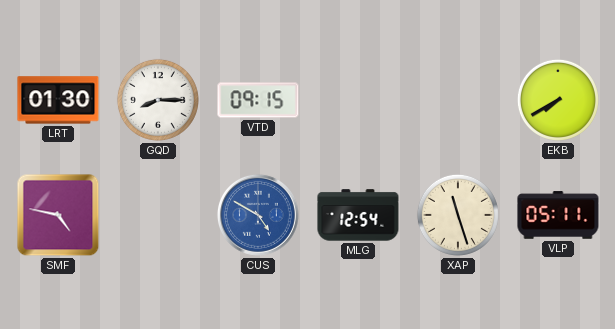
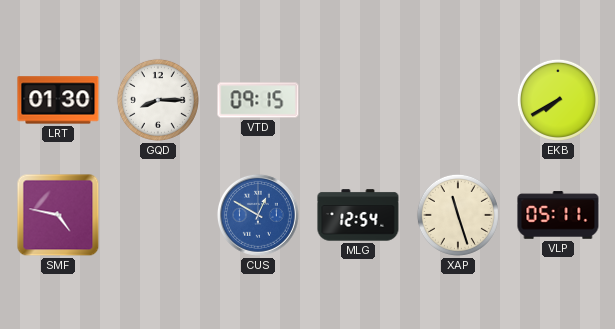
CUS: 4:50 -> 12:50 (258, 215)
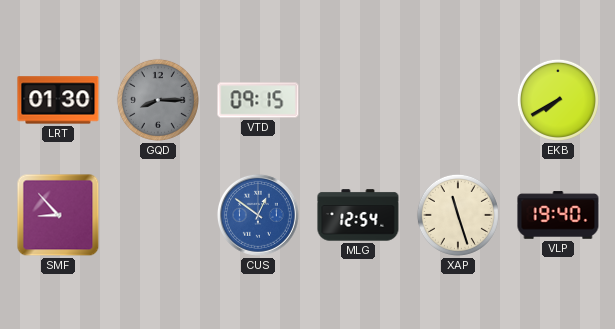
GQD dial: white -> grey (158, 100)
SMF: 4:47 -> 8:53 (58, 215)
CUS: 12:50 -> 12:51 (258, 215)
VLP: 05:11 -> 19:40 (558, 215)
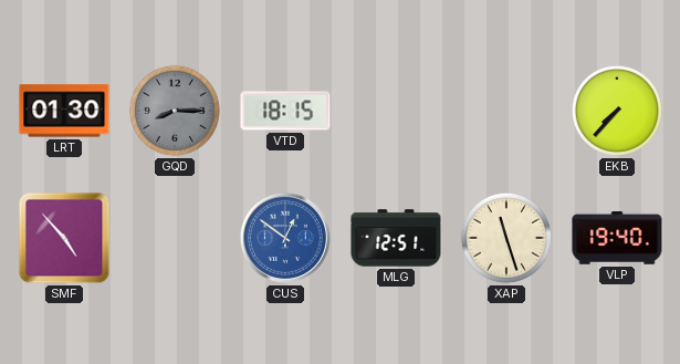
VTD: 09:15 -> 18:15 (285, 111)
EKB: 7:40 -> 7:37 (617, 111)
SMF: 8:53 -> 4:53 (64, 238)
MLG: 12:54 -> 12:51 (396, 238)
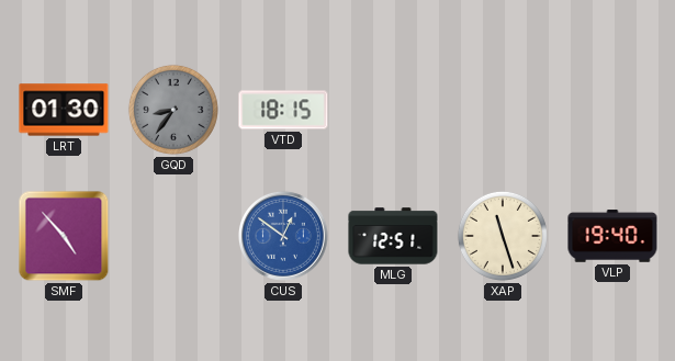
GQD: 8:15 -> 8:36 (173, 110)
EKB: 7:37 -> none (617, 111)
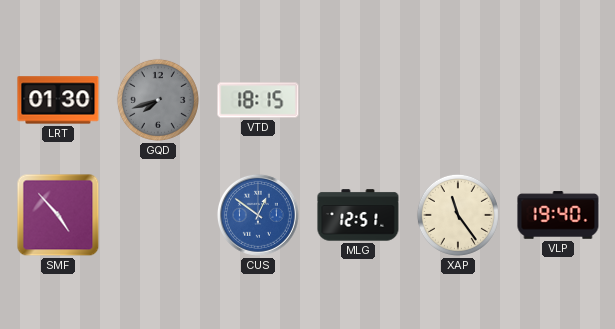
GQD: 8:36 -> 7:42 (158, 100)
XAP: 11:27 -> 11:24 (458, 215)
